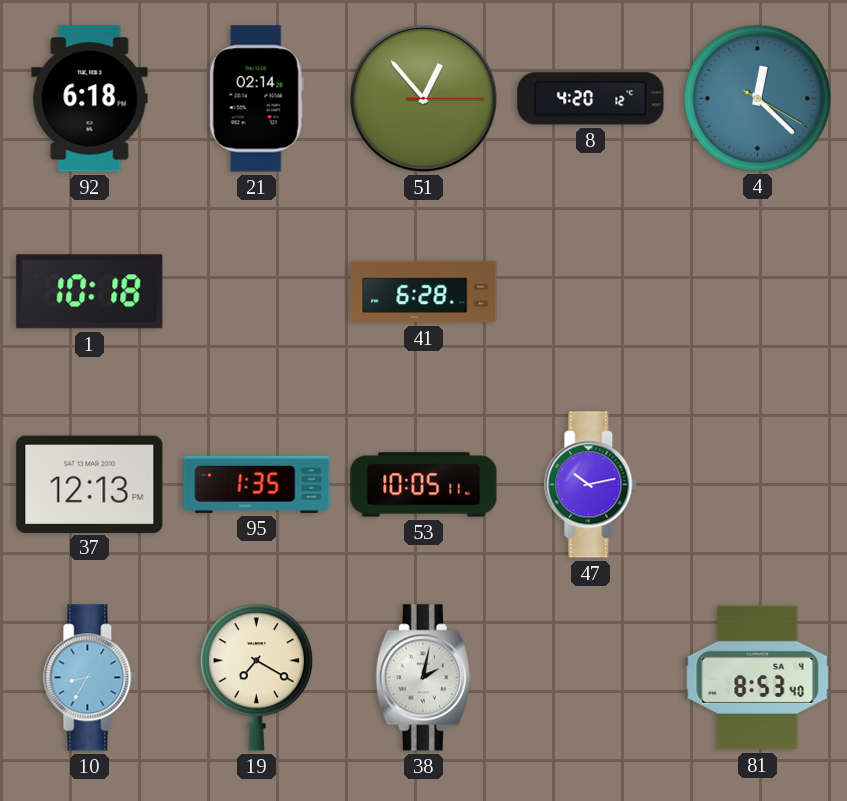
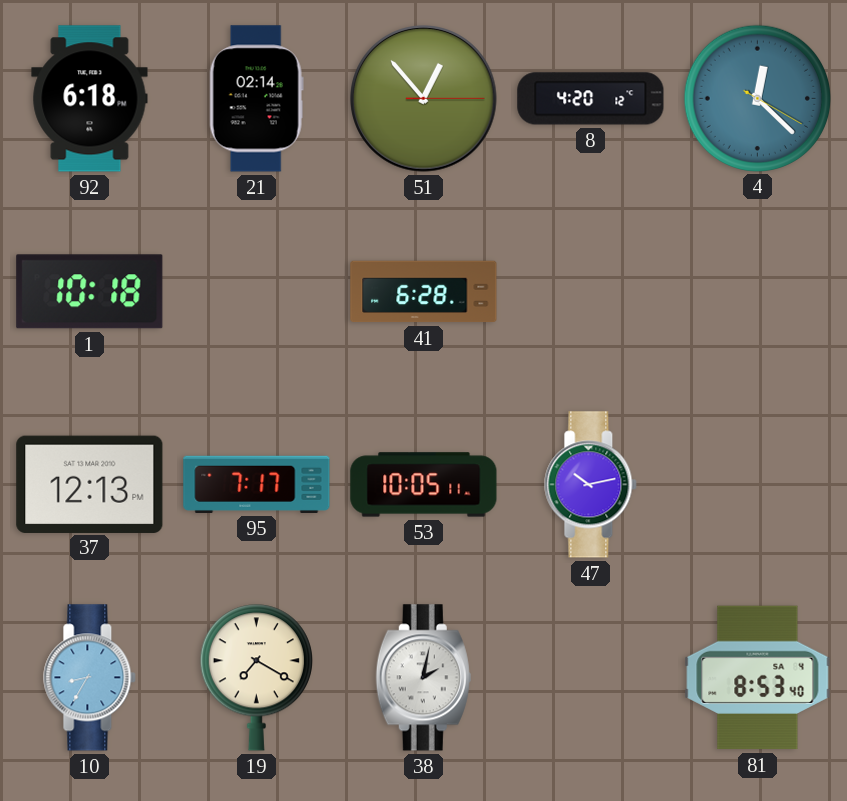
95: 1:35 -> 7:17 (257, 484)
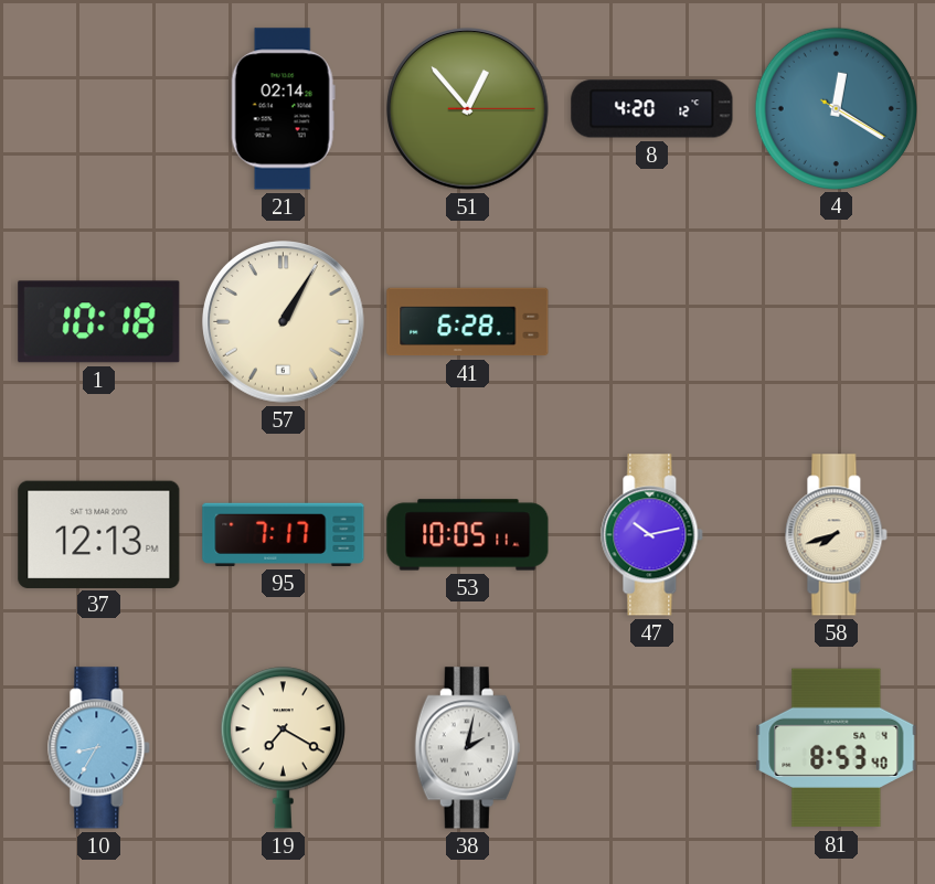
92: 6:18 -> none (90, 99)
4: 12:22 -> 12:20 (836, 108)
57: none -> 1:05 (284, 322)
58: none -> 7:42 (837, 535)
